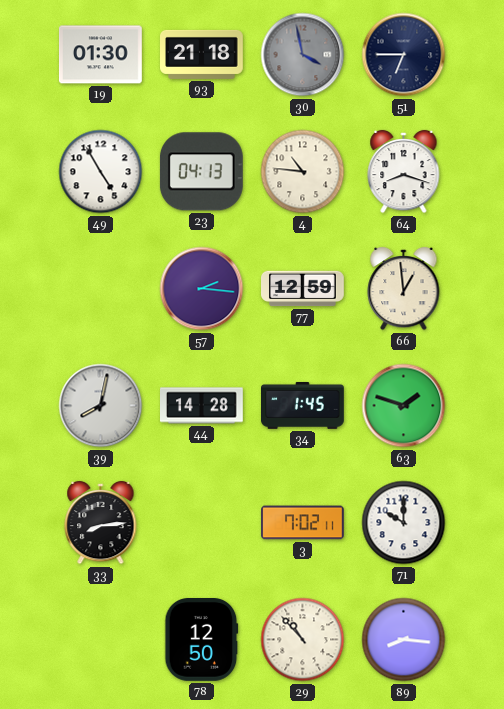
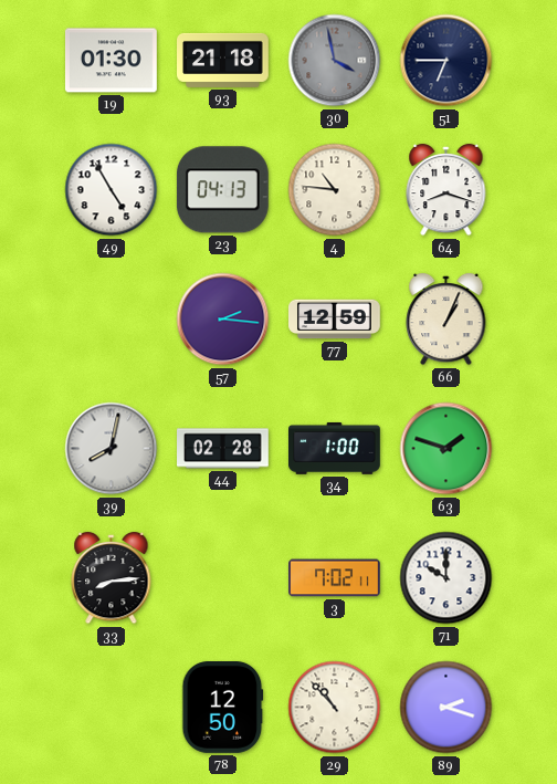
66: 12:59 -> 1:04 (446, 320)
44: 14:28 -> 02:28 (223, 449)
34: 1:45 -> 1:00 (335, 448)
89: 8:16 -> 2:18 (446, 708)
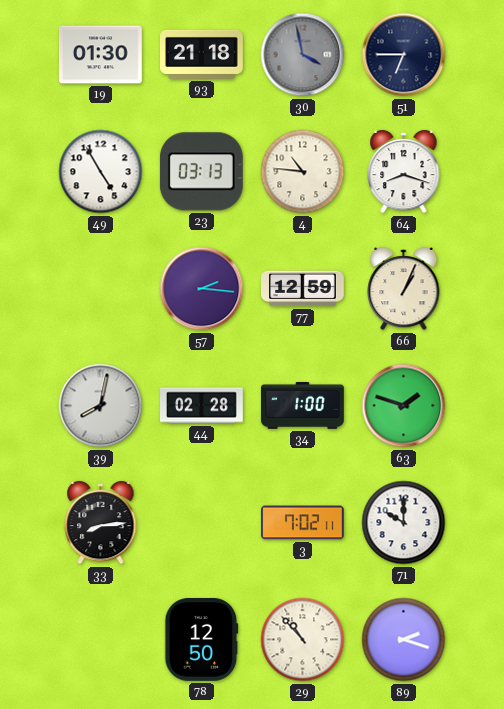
23: 04:13 -> 03:13 (201, 172)
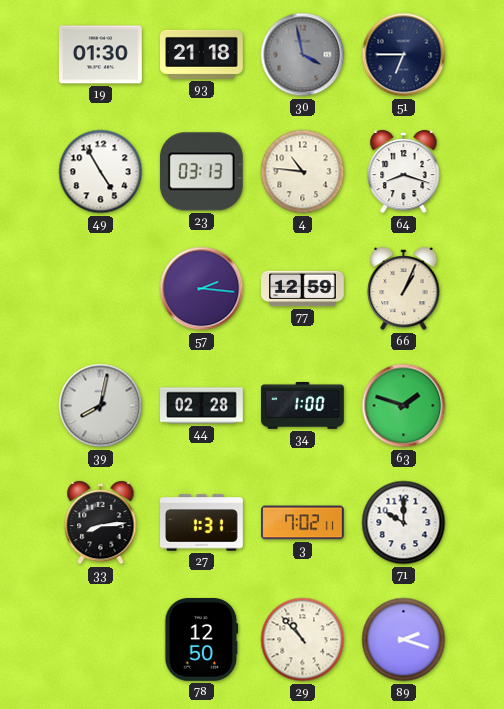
27: none -> 1:31 (202, 523)
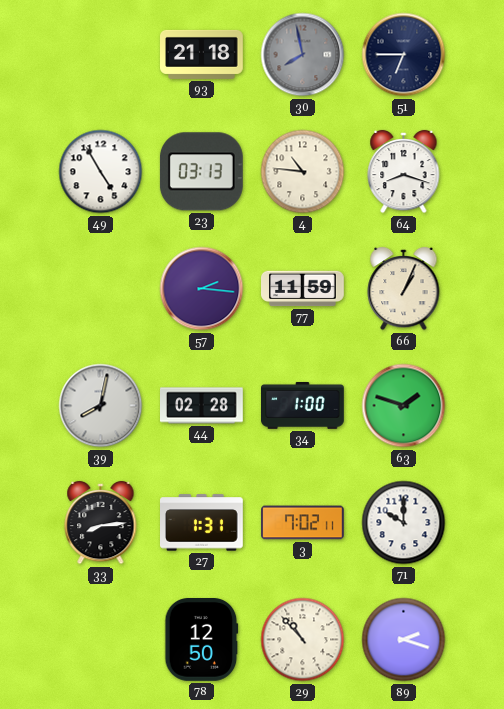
19: 01:30 -> none (101, 55)
30: 3:58 -> 7:58 (303, 55)
77: 12:59 -> 11:59 (303, 289)
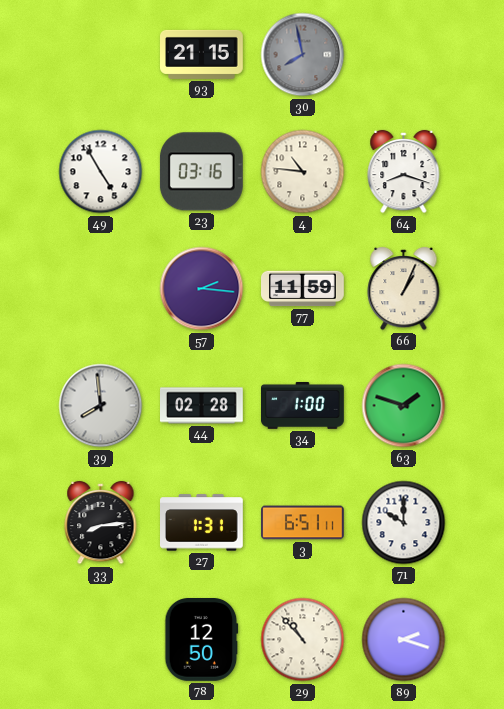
93: 21:18 -> 21:15 (202, 54)
51: 6:45 -> none (404, 55)
23: 03:13 -> 03:16 (201, 172)
39: 8:02 -> 7:59 (101, 406)
3: 7:02 -> 6:51 (303, 523)
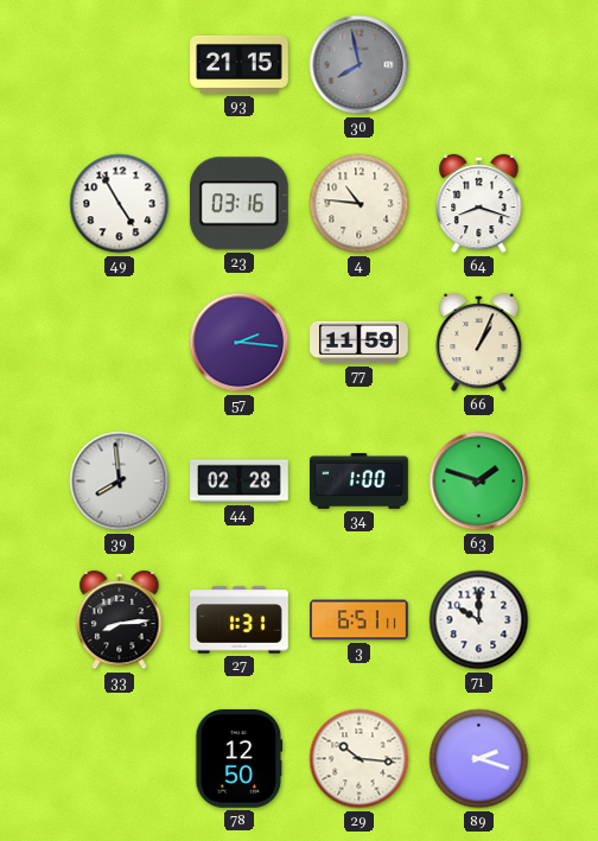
29: 10:53 -> 10:16 (360, 759)
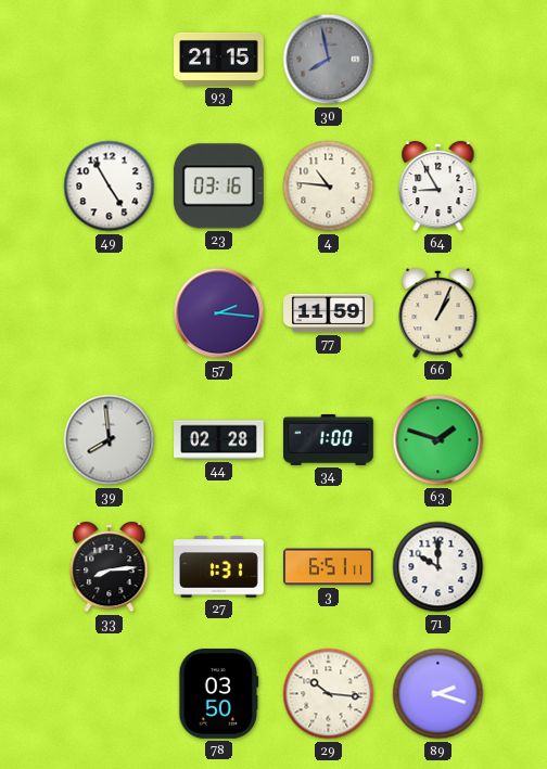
64: 8:18 -> 8:55 (438, 187)
78: 12:50 -> 03:50 (219, 694)
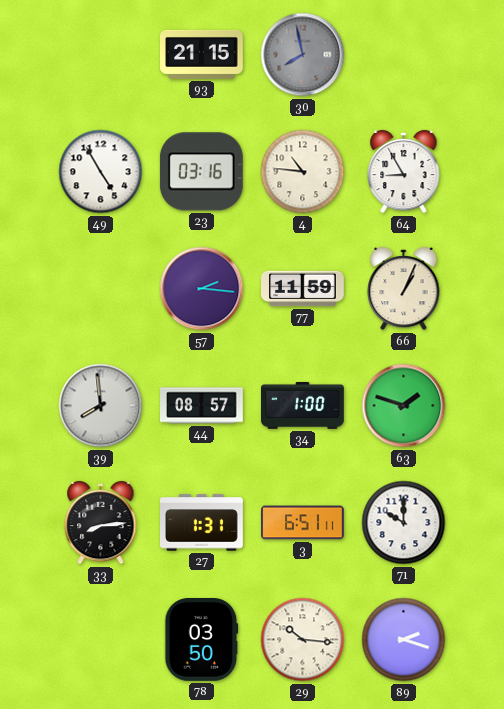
44: 02:28 -> 08:57 (202, 406)
